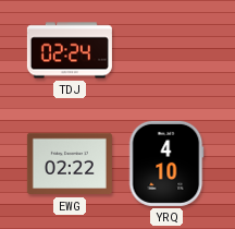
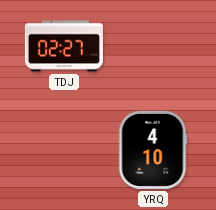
TDJ: 02:24 -> 02:27 (64, 46)
EWG: 02:22 -> none (70, 164)
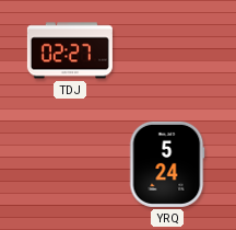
YRQ: 4:10 -> 5:24 (167, 164)
